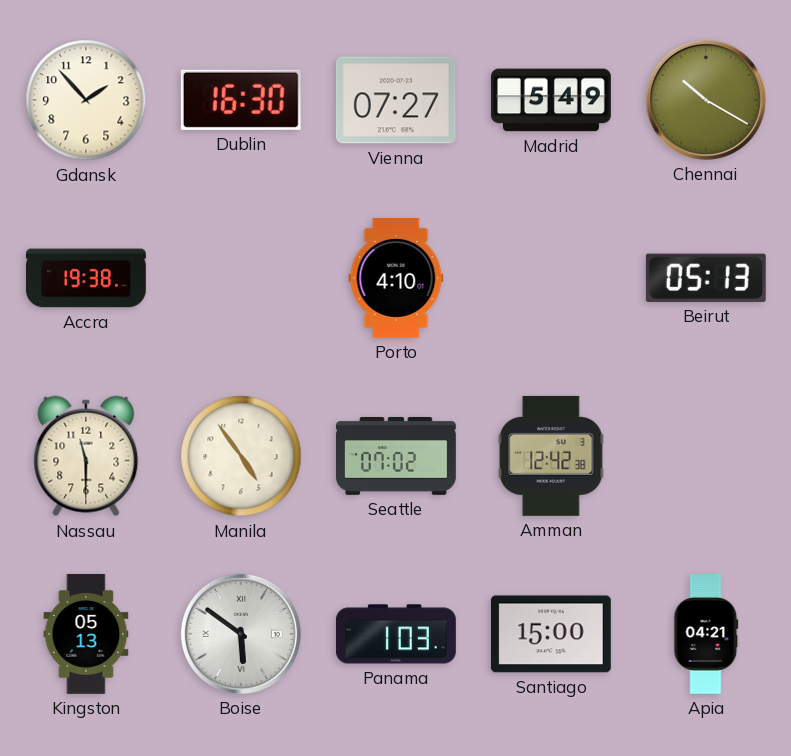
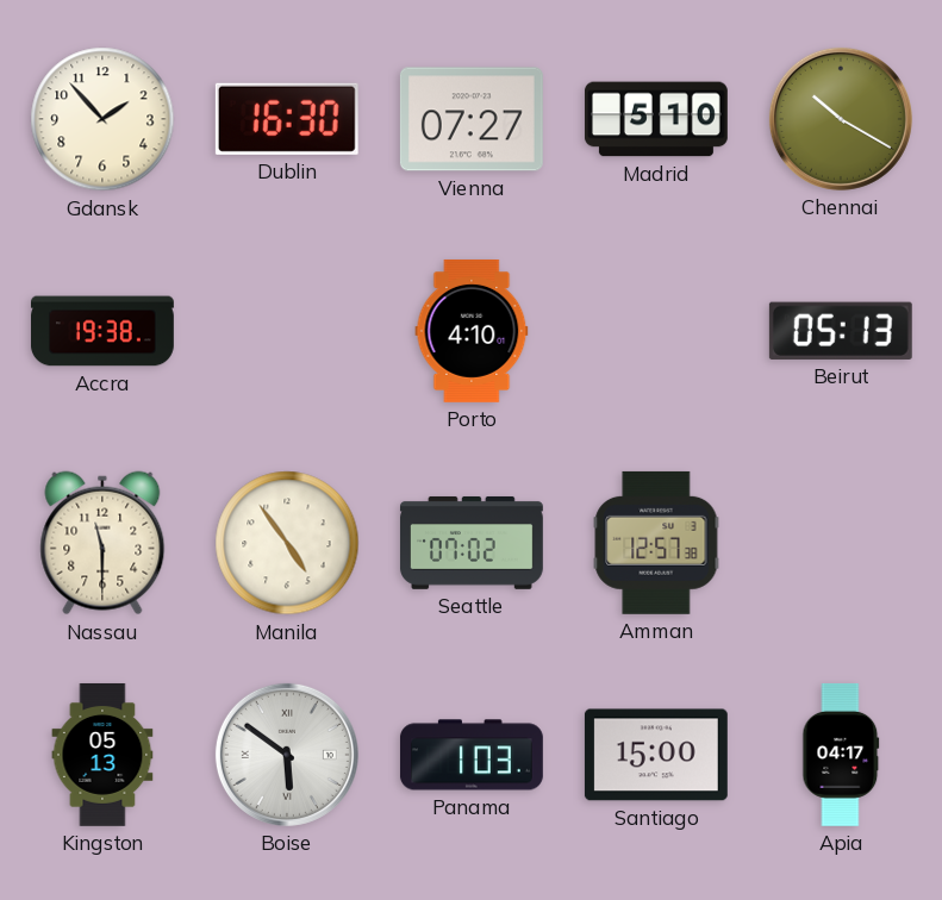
Madrid: 5:49 -> 5:10 (656, 119)
Amman: 12:42 -> 12:57 (656, 543)
Apia: 04:21 -> 04:17 (841, 755)
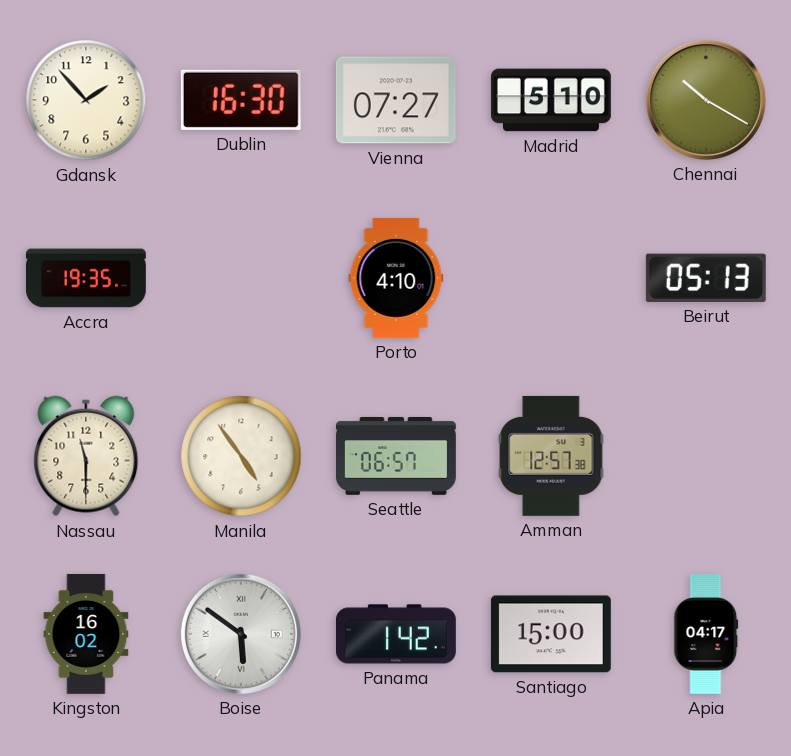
Accra: 19:38 -> 19:35 (86, 278)
Seattle: 07:02 -> 06:57 (396, 456)
Kingston: 05:13 -> 16:02 (86, 634)
Panama: 1:03 -> 1:42 (396, 634)
